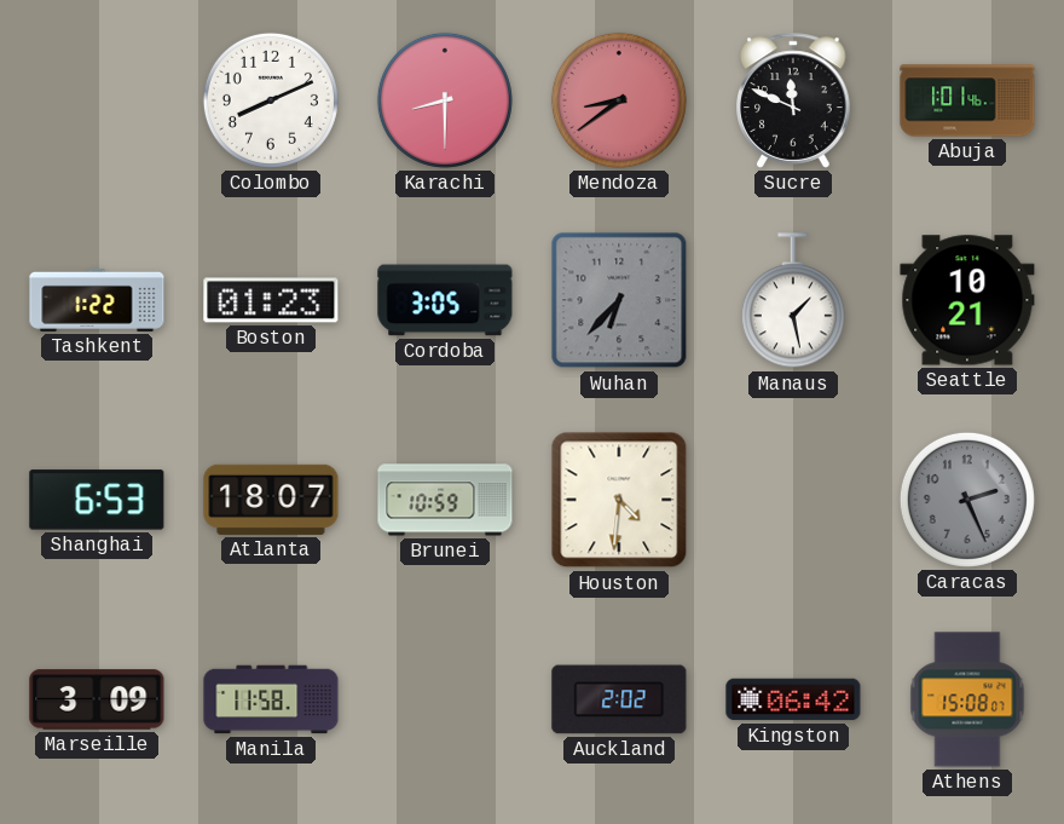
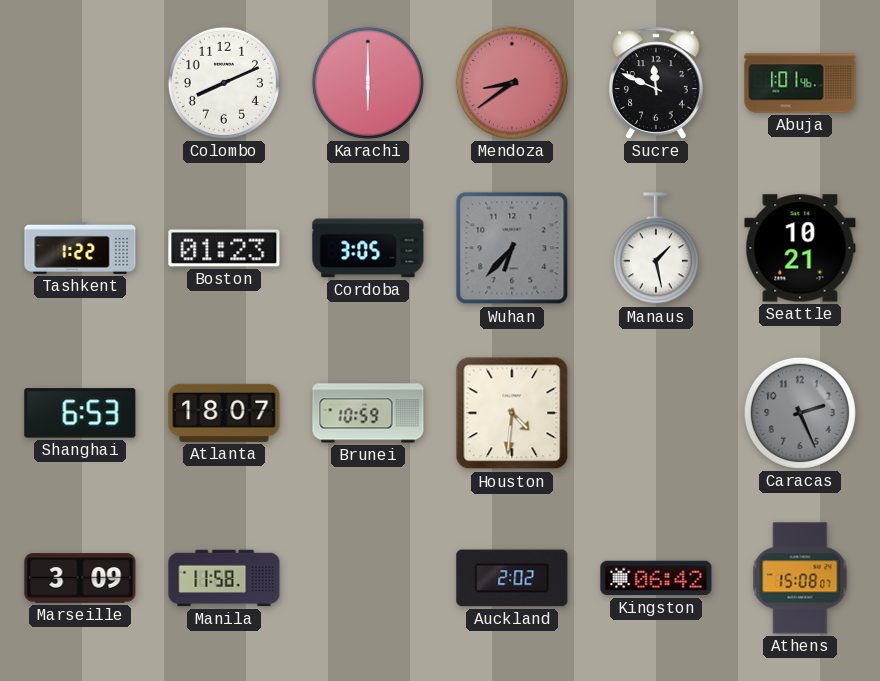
Karachi: 8:30 -> 6:00 (368, 83)
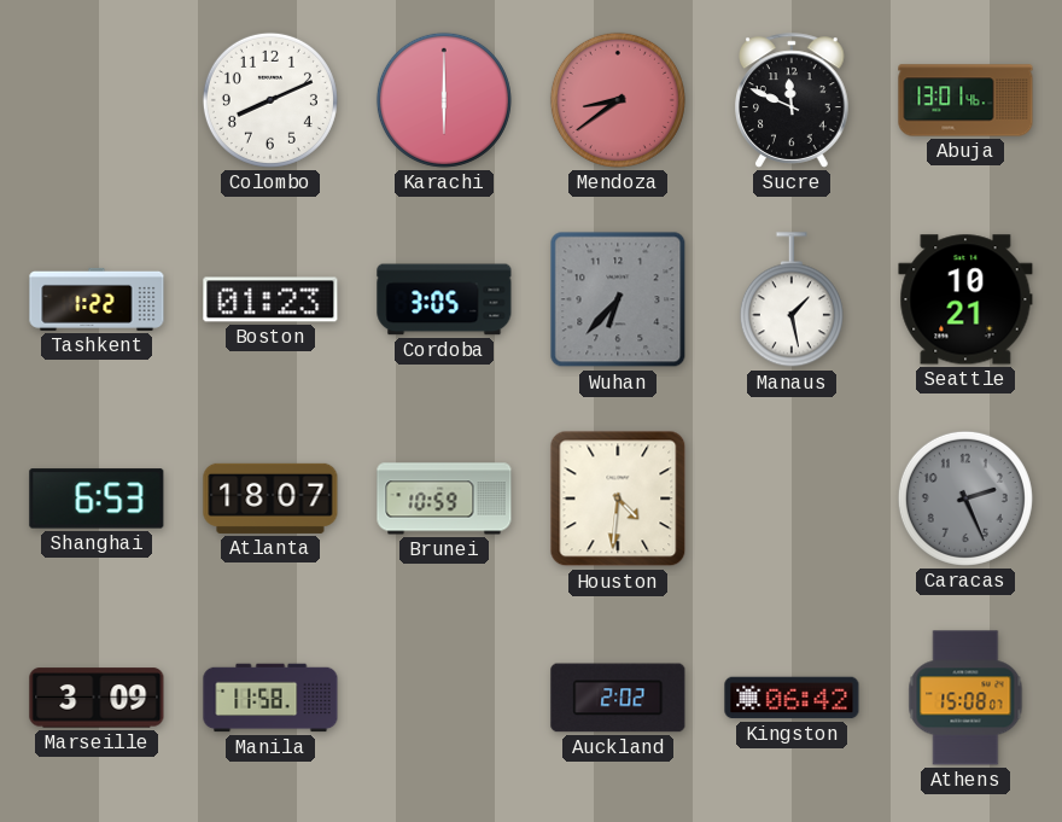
Abuja: 1:01 -> 13:01 (965, 100)
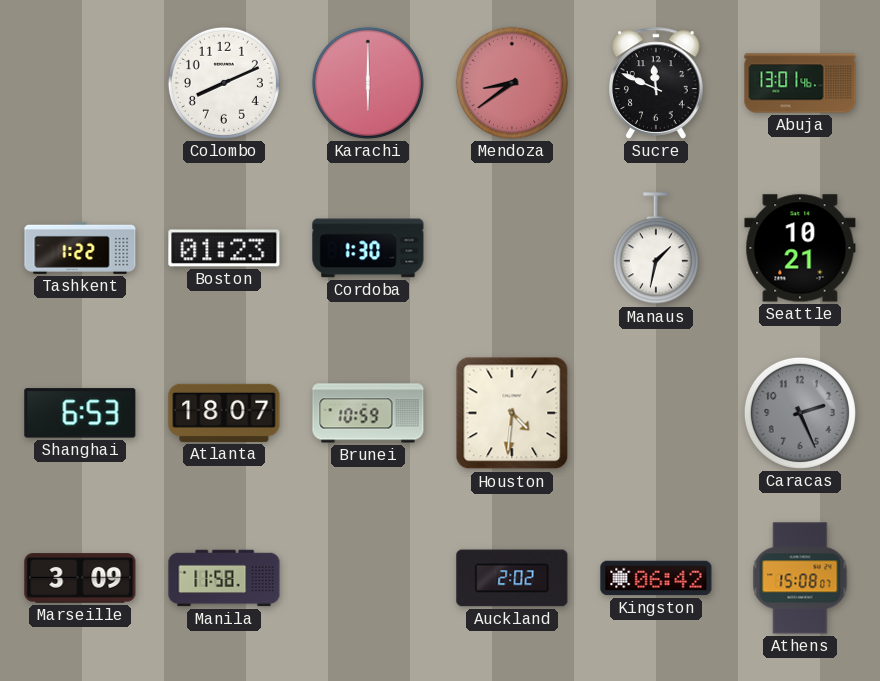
Cordoba: 3:05 -> 1:30 (368, 248)
Wuhan: 6:37 -> none (618, 299)
Manaus: 1:28 -> 1:32 (656, 249)
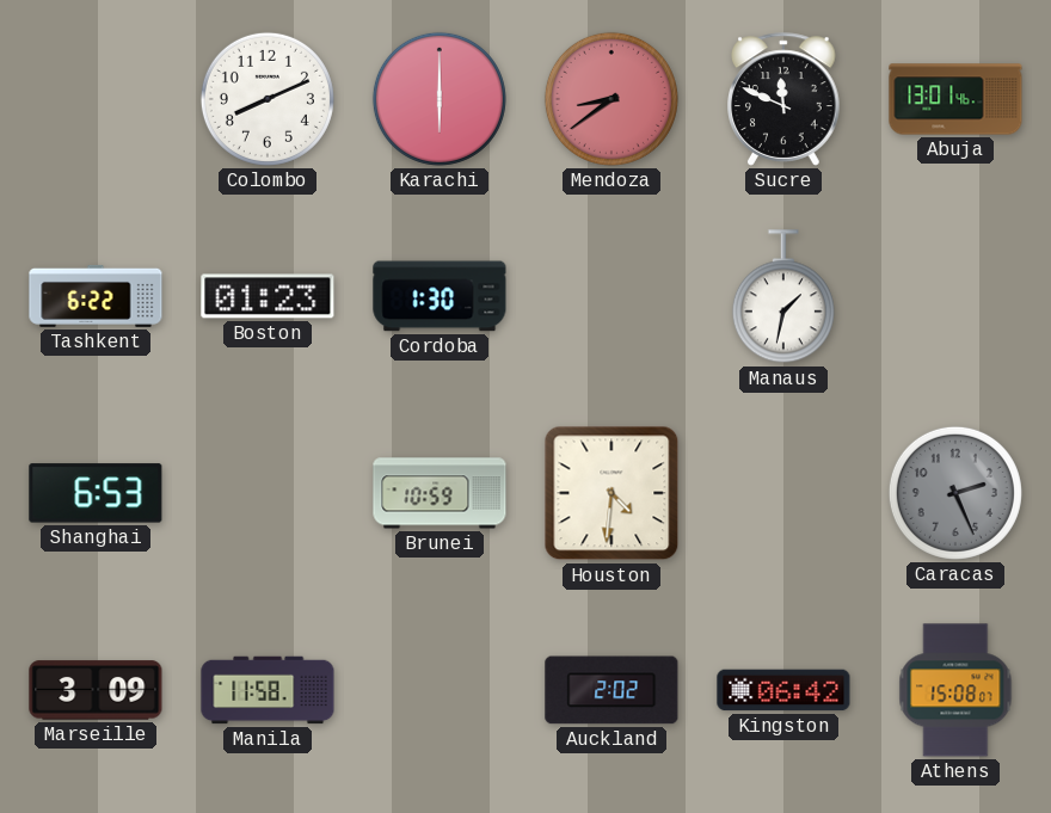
Tashkent: 1:22 -> 6:22 (96, 296)
Seattle: 10:21 -> none (800, 248)
Atlanta: 18:07 -> none (224, 413)
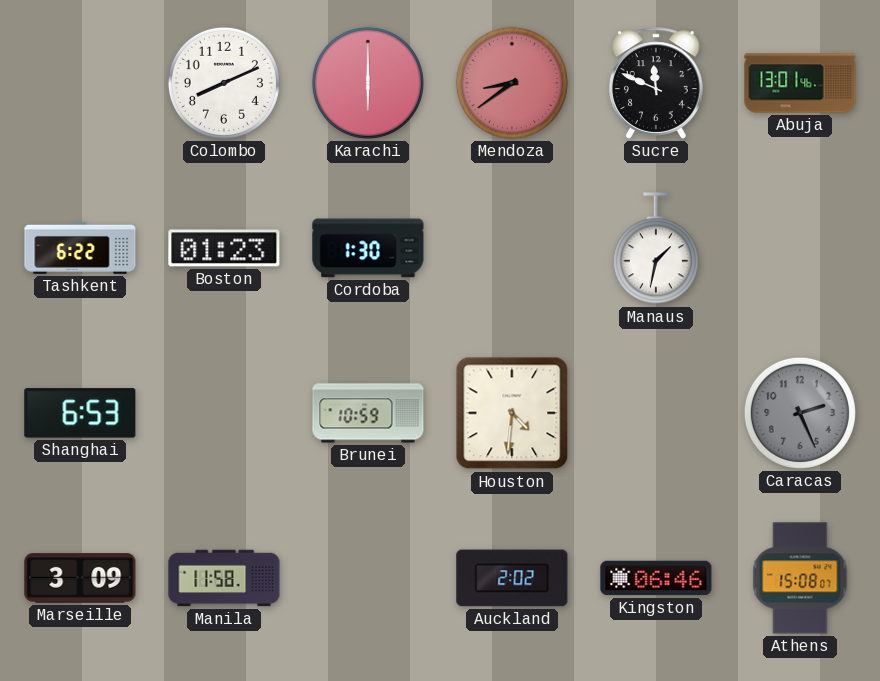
Kingston: 06:42 -> 06:46 (656, 578)
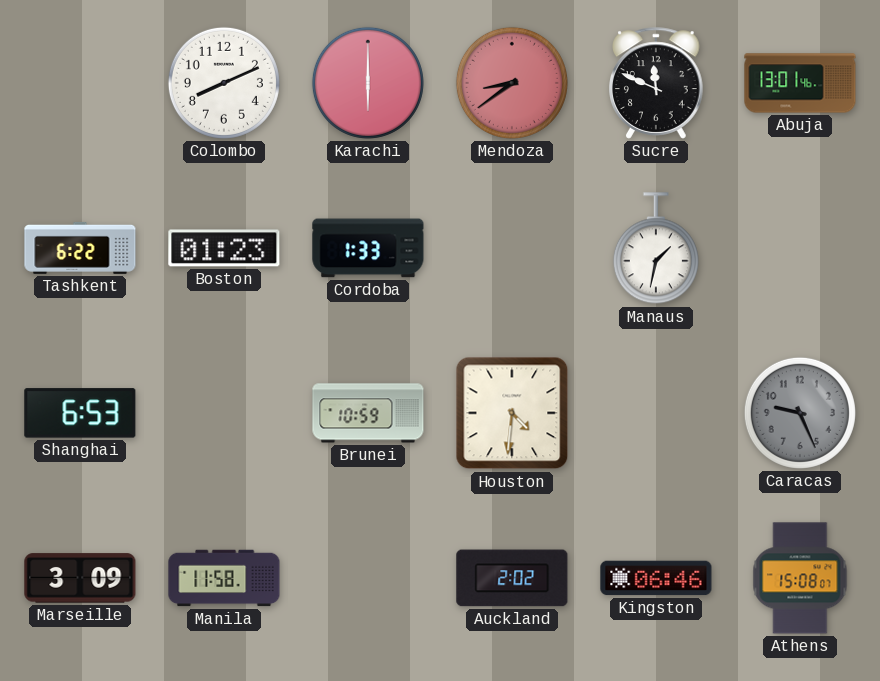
Cordoba: 1:30 -> 1:33 (368, 248)
Caracas: 2:26 -> 9:26 (800, 413)
